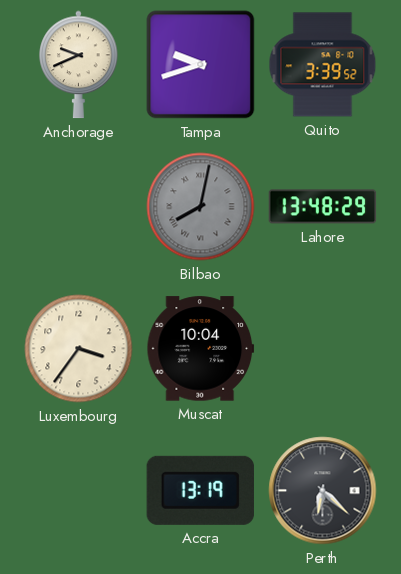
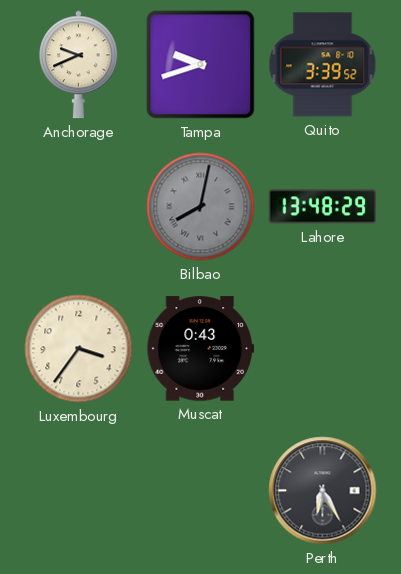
Muscat: 10:04 -> 0:43 (201, 349)
Accra: 13:19 -> none (200, 490)
Perth: 6:22 -> 6:25 (323, 491)
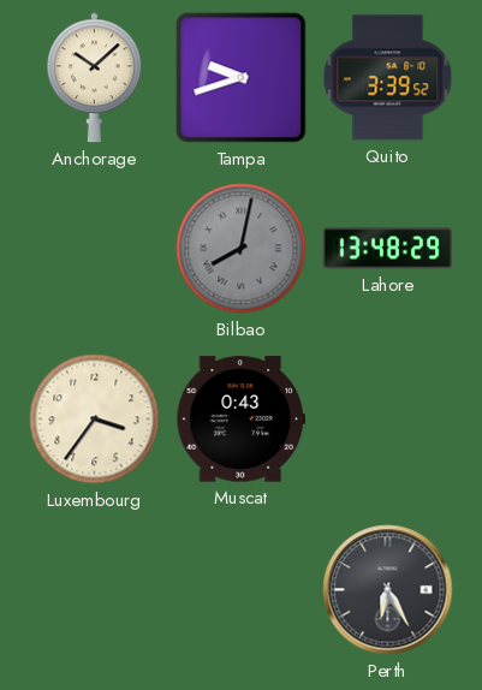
Anchorage: 9:41 -> 10:08 (95, 78)
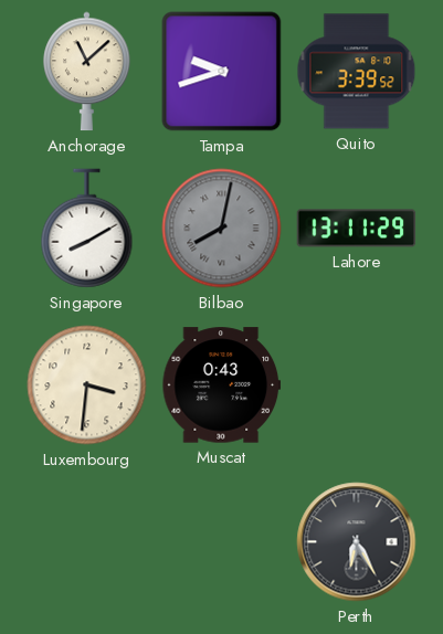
Anchorage: 10:08 -> 11:08 (87, 72)
Singapore: none -> 8:10 (87, 229)
Lahore: 13:48 -> 13:11 (357, 229)
Luxembourg: 3:36 -> 3:31 (87, 385)
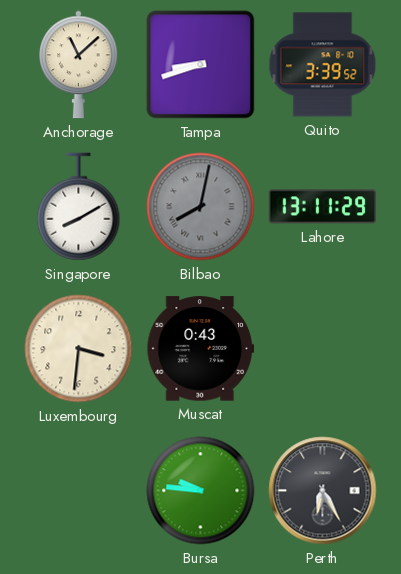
Tampa: 9:42 -> 8:42 (201, 65)
Bursa: none -> 9:46 (201, 491)
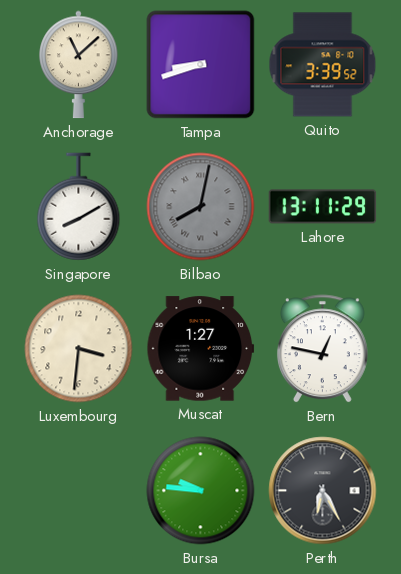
Muscat: 0:43 -> 1:27 (201, 349)
Bern: none -> 12:47 (322, 349)
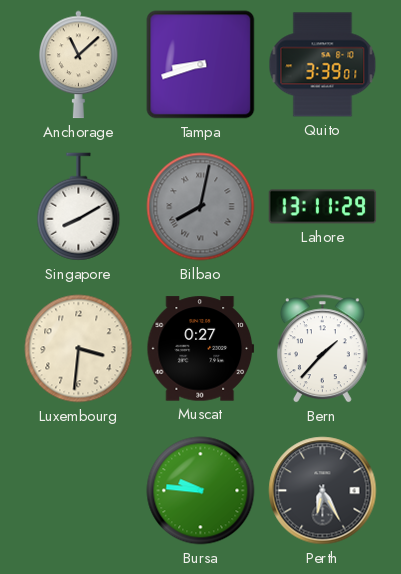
Quito: 3:39:52 -> 3:39:01 (323, 65)
Muscat: 1:27 -> 0:27 (201, 349)
Bern: 12:47 -> 1:37 (322, 349)
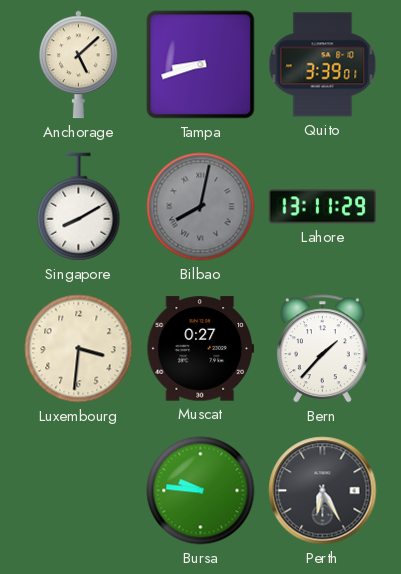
Anchorage: 11:08 -> 5:08 (79, 65)
